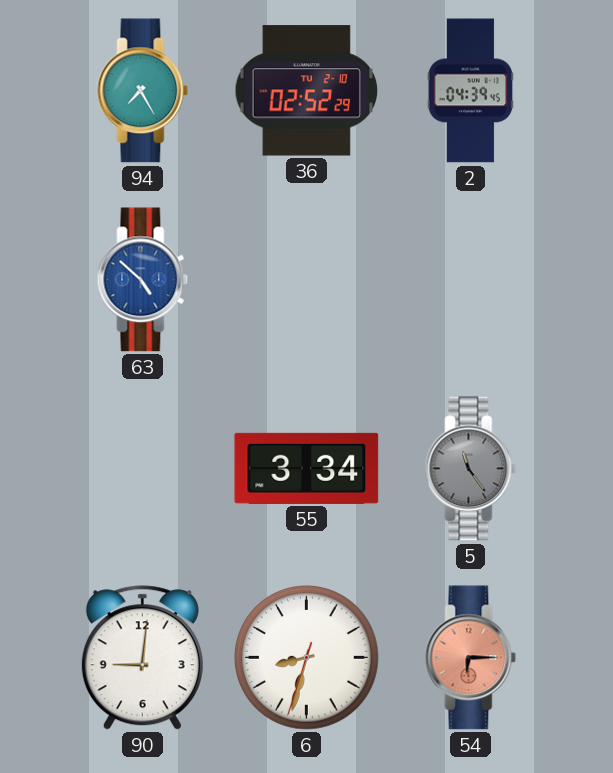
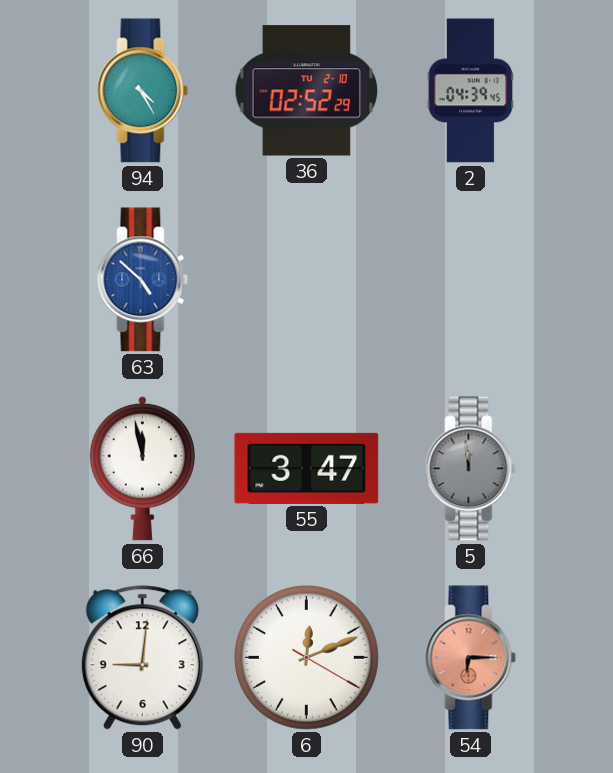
94: 7:25 -> 4:25 (143, 91)
66: none -> 11:58 (142, 468)
55: 3:34 -> 3:47 (307, 468)
5: 11:24 -> 11:59 (471, 469)
6: 8:32 -> 12:11 (307, 658)
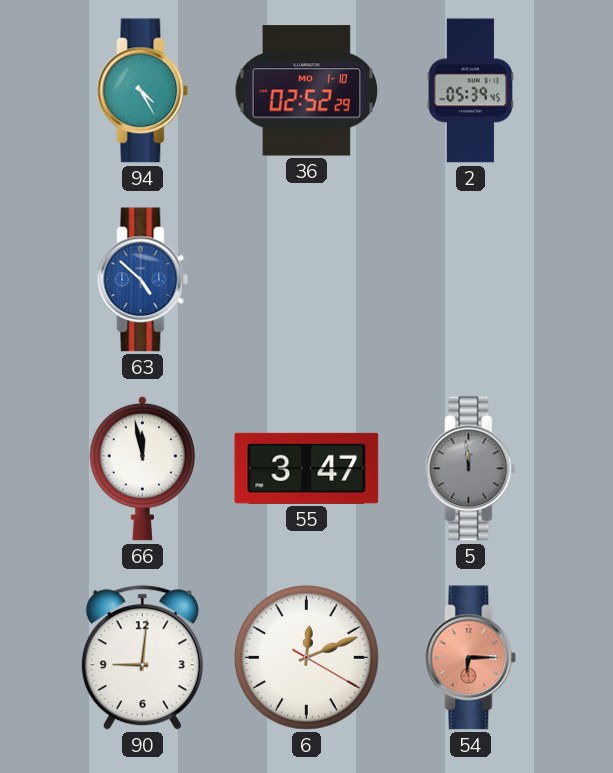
36 date: TU 2-10 -> MO 1-10 (307, 91)
2: 04:39 -> 05:39 (471, 91)
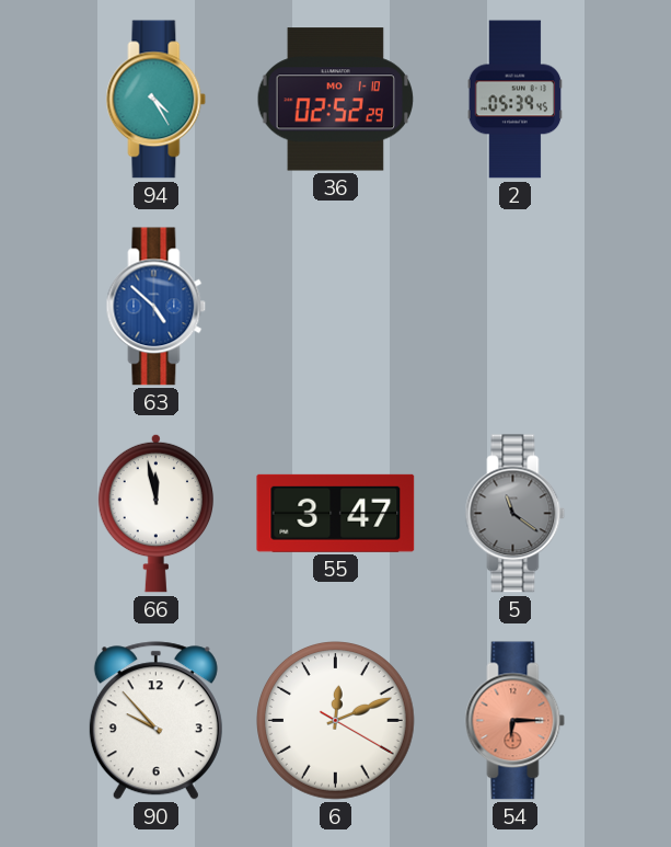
5: 11:59 -> 11:21 (516, 514)
90: 9:01 -> 9:53 (155, 721)
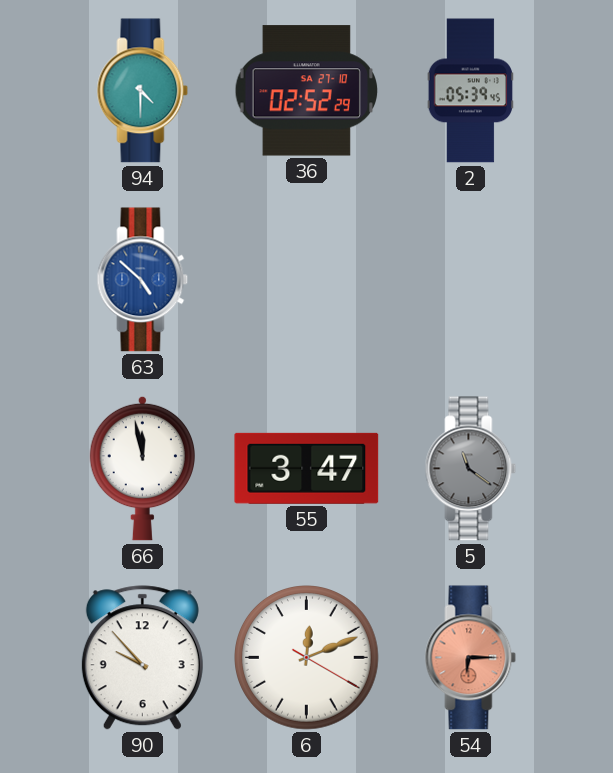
94: 4:25 -> 4:30 (143, 91)
36 date: MO 1-10 -> SA 27-10 (307, 91)
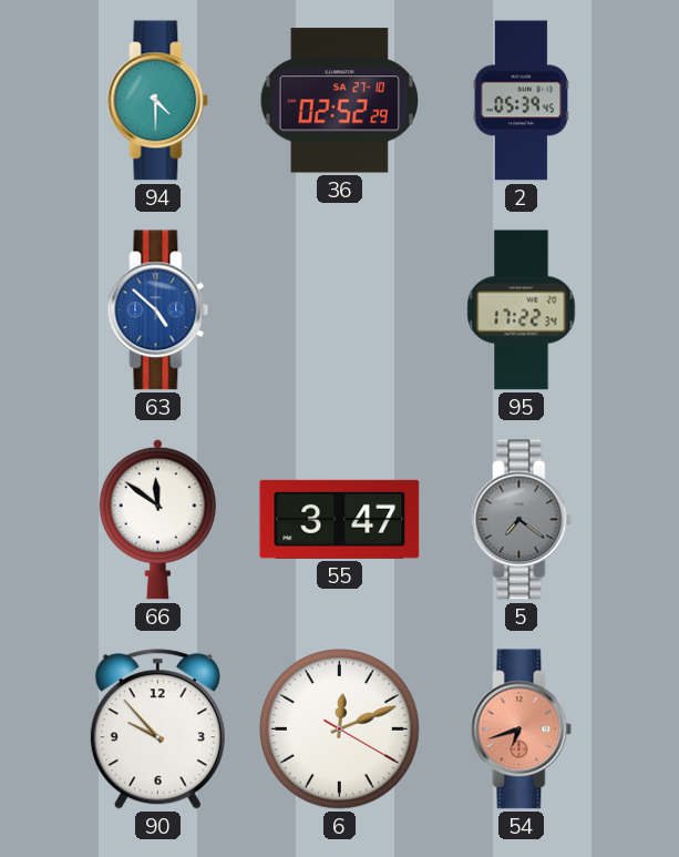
95: none -> 17:22 (522, 310)
66: 11:58 -> 11:51 (157, 519)
5: 11:21 -> 7:21 (522, 520)
54: 6:15 -> 6:42 (522, 730)
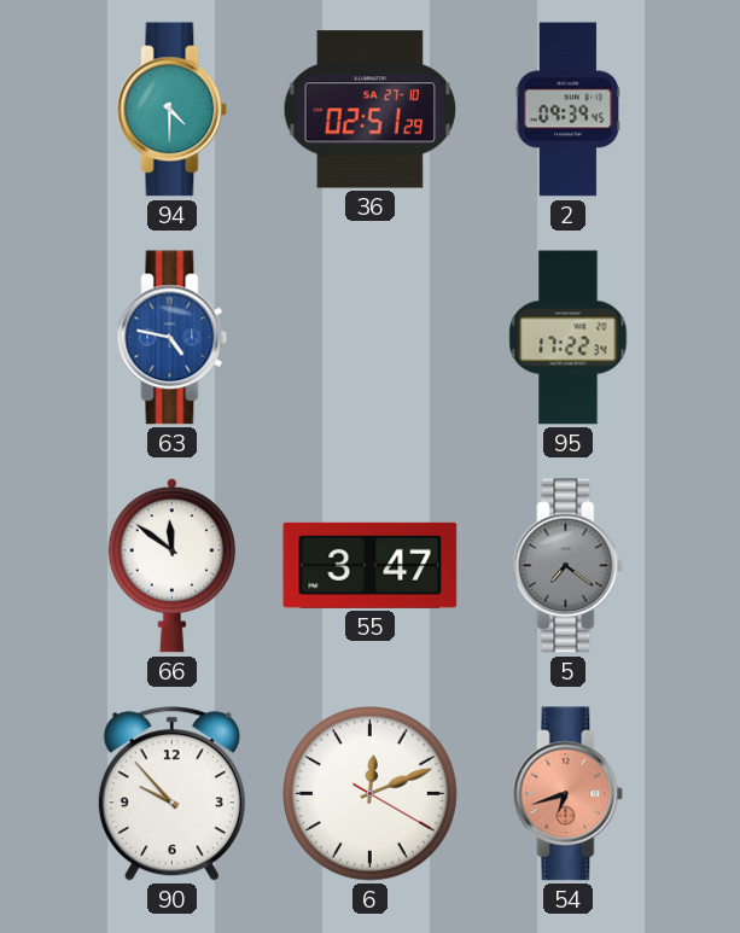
36: 02:52 -> 02:51 (371, 110)
2: 05:39 -> 09:39 (569, 110)
63: 4:52 -> 4:47 (173, 338)
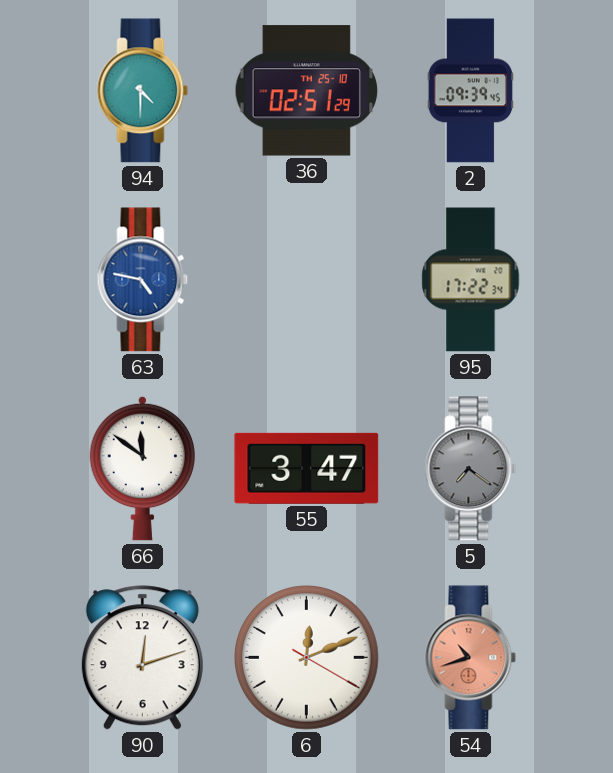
36 date: SA 27-10 -> TH 25-10 (307, 91)
90: 9:53 -> 12:12 (142, 658)
54: 6:42 -> 10:42 (471, 658)
